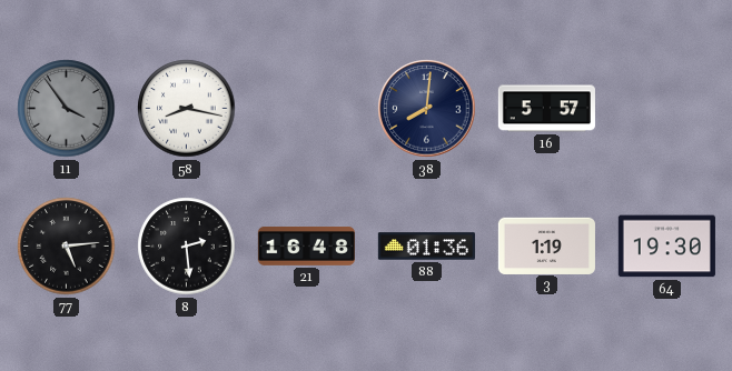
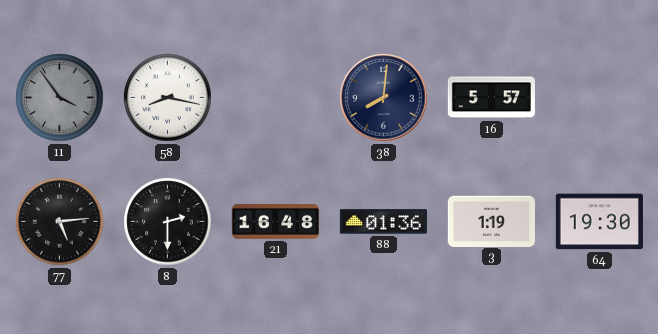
8: 2:29 -> 2:30 (168, 222)
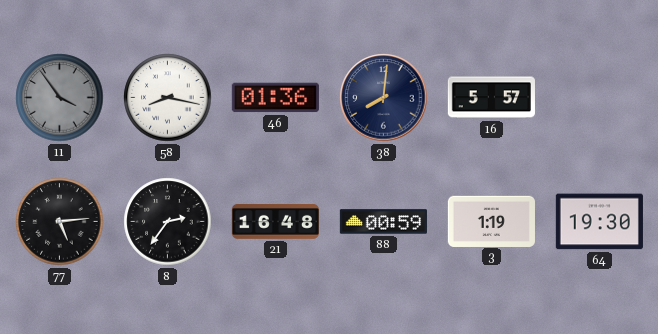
46: none -> 01:36 (275, 98)
8: 2:30 -> 2:36 (168, 222)
88: 01:36 -> 00:59 (383, 222)
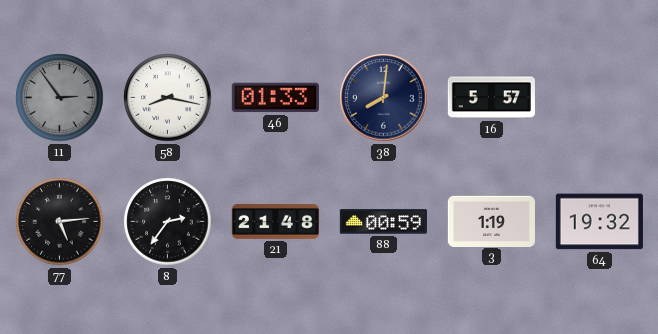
11: 3:54 -> 2:54 (60, 98)
46: 01:36 -> 01:33 (275, 98)
21: 16:48 -> 21:48 (275, 222)
64: 19:30 -> 19:32 (599, 222)
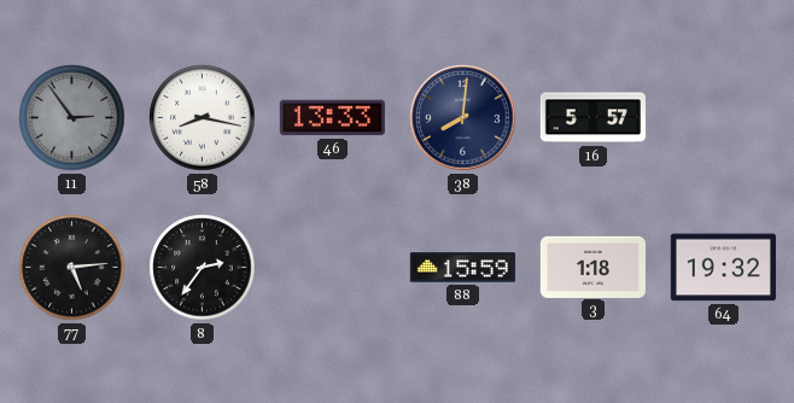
46: 01:33 -> 13:33 (332, 118)
21: 21:48 -> none (275, 222)
88: 00:59 -> 15:59 (462, 268)
3: 1:19 -> 1:18 (592, 267)
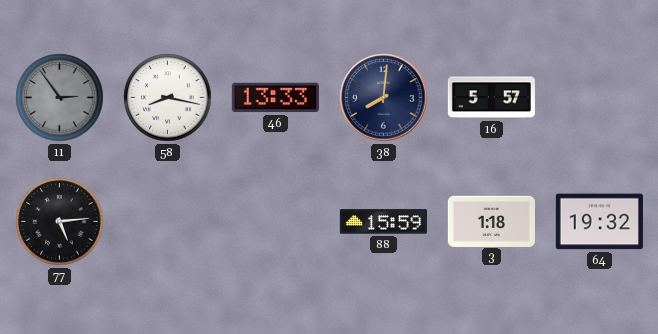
8: 2:36 -> none (203, 268)
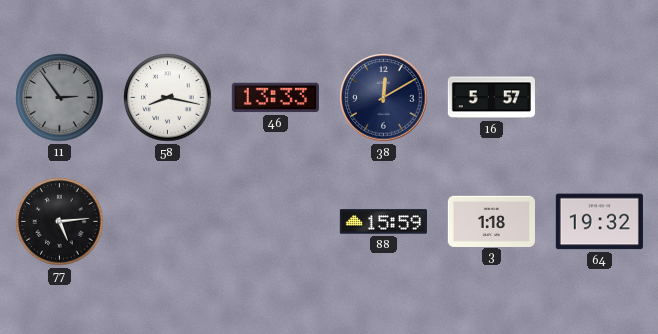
38: 8:01 -> 12:10 (384, 98)
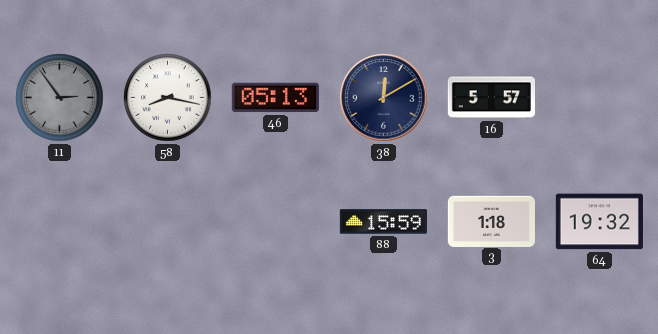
46: 13:33 -> 05:13 (275, 98)
77: 5:14 -> none (60, 222)
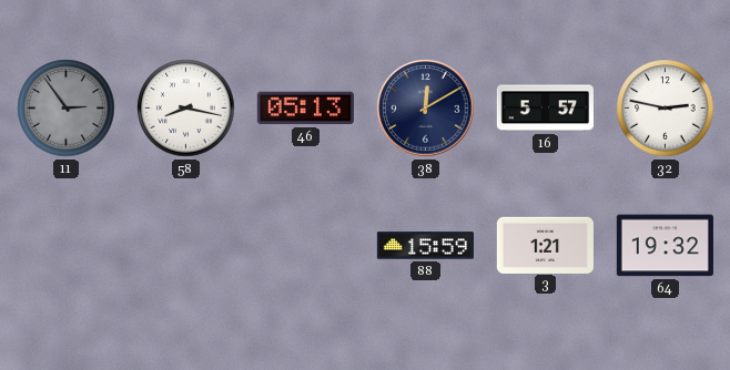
32: none -> 2:47 (666, 109)
3: 1:18 -> 1:21 (545, 245)
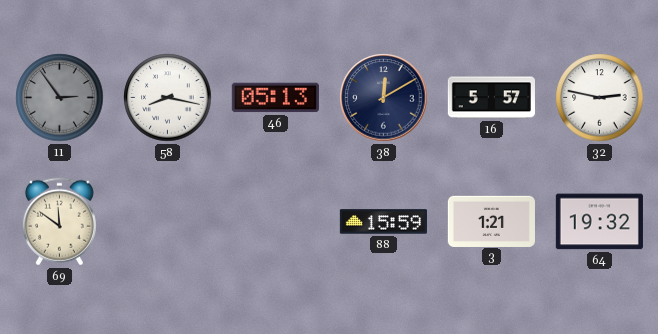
69: none -> 11:51 (59, 222)
